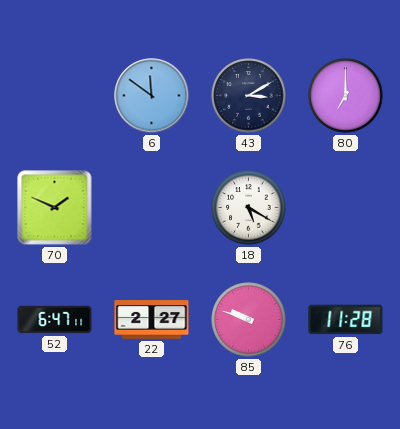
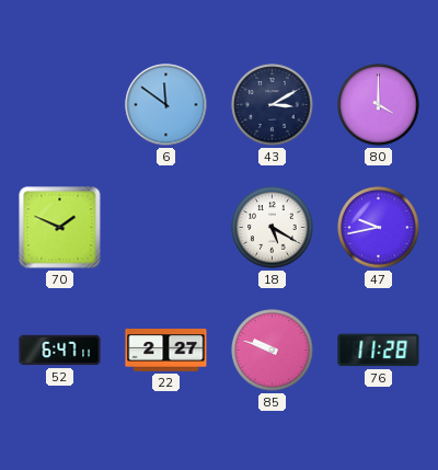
80: 7:00 -> 4:00 (379, 105)
47: none -> 9:43 (379, 228)
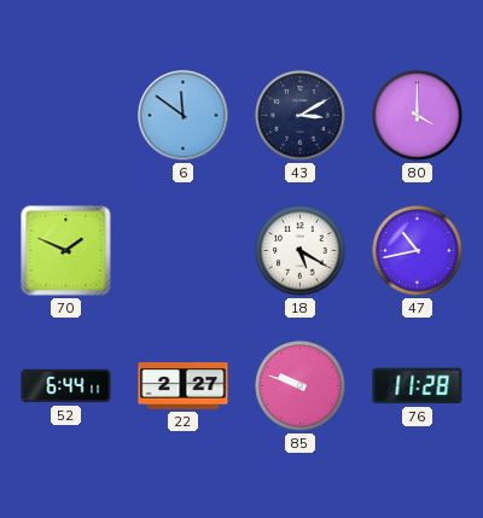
47: 9:43 -> 10:43 (418, 251)
52: 6:47 -> 6:44 (66, 386)
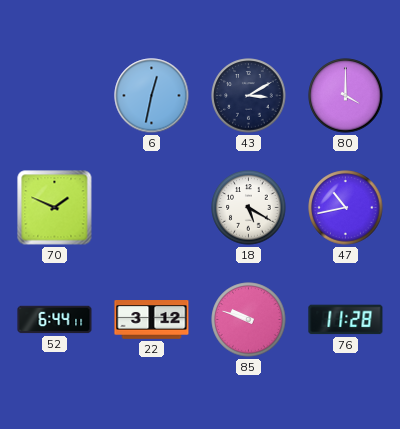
6: 11:51 -> 12:32 (152, 96)
22: 2:27 -> 3:12 (152, 320)
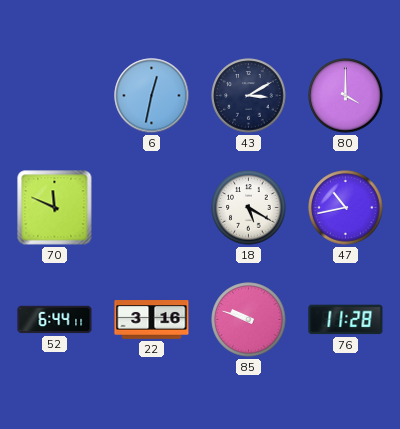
70: 1:49 -> 11:49 (55, 208)
22: 3:12 -> 3:16 (152, 320)
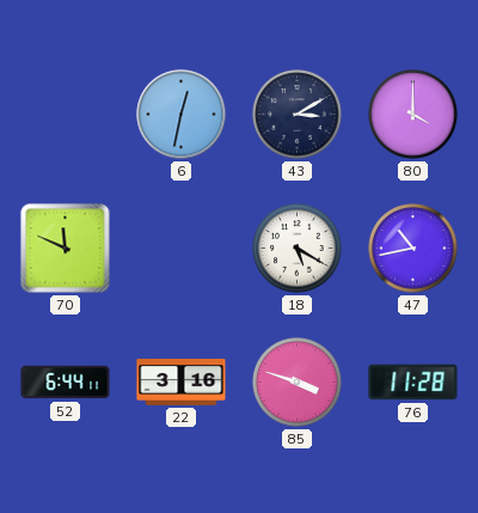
85: 9:48 -> 3:48 (298, 383)
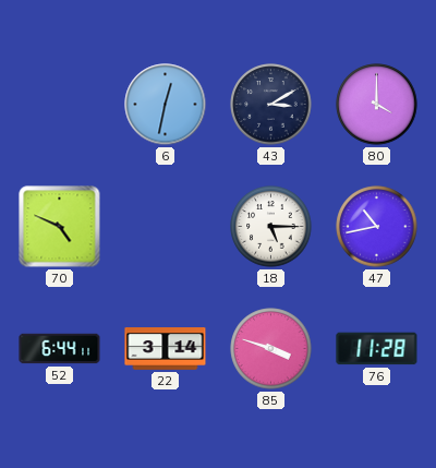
70: 11:49 -> 4:49 (60, 227)
18: 5:20 -> 5:15 (271, 227)
22: 3:16 -> 3:14 (166, 349)
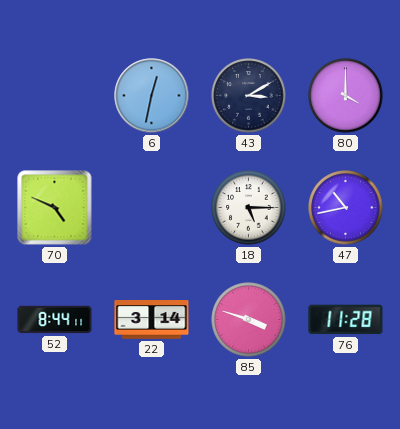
52: 6:44 -> 8:44 (55, 320)
